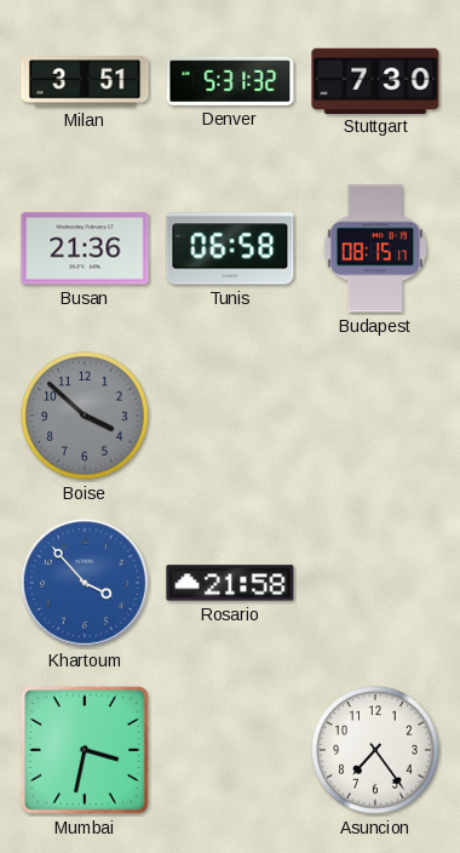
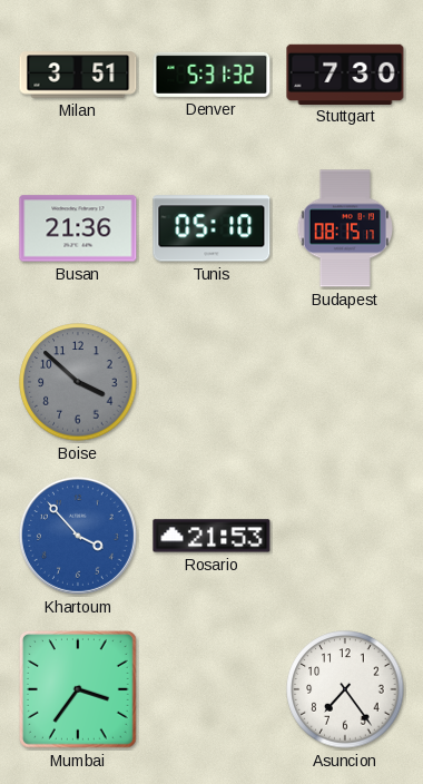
Tunis: 06:58 -> 05:10 (211, 228)
Rosario: 21:58 -> 21:53 (211, 536)
Mumbai: 3:32 -> 3:36 (78, 689)
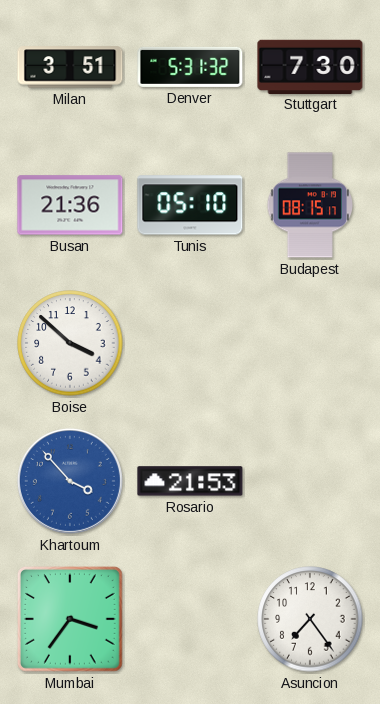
Boise dial: grey -> white (70, 343)
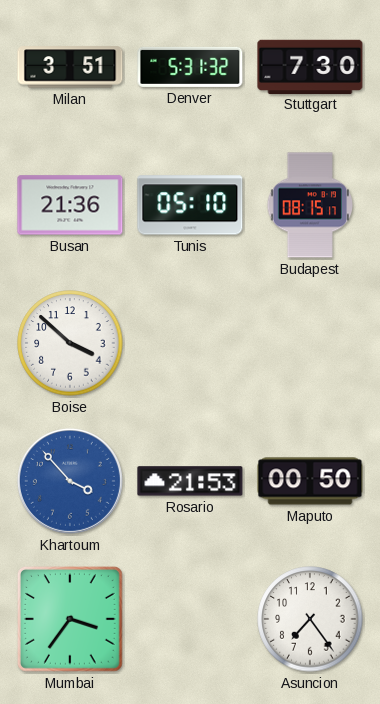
Maputo: none -> 00:50 (310, 481)
